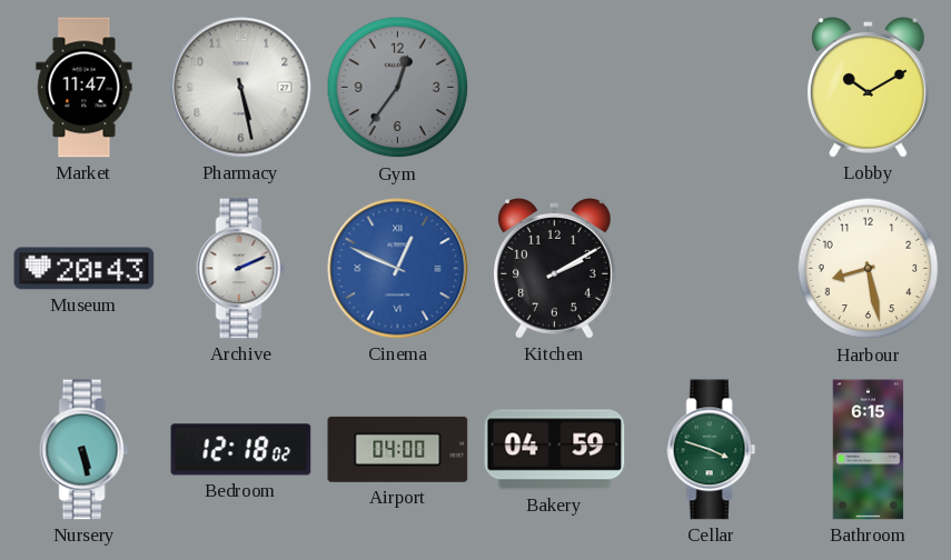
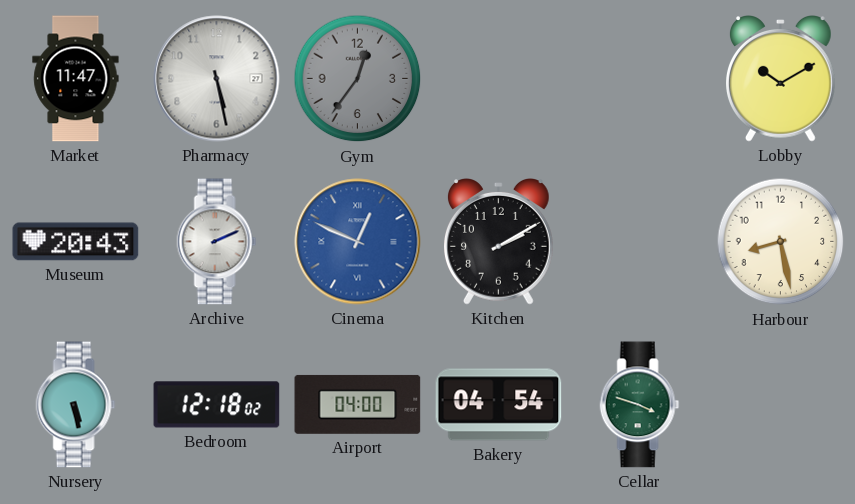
Bakery: 04:59 -> 04:54 (499, 405)
Bathroom: 6:15 -> none (869, 450)
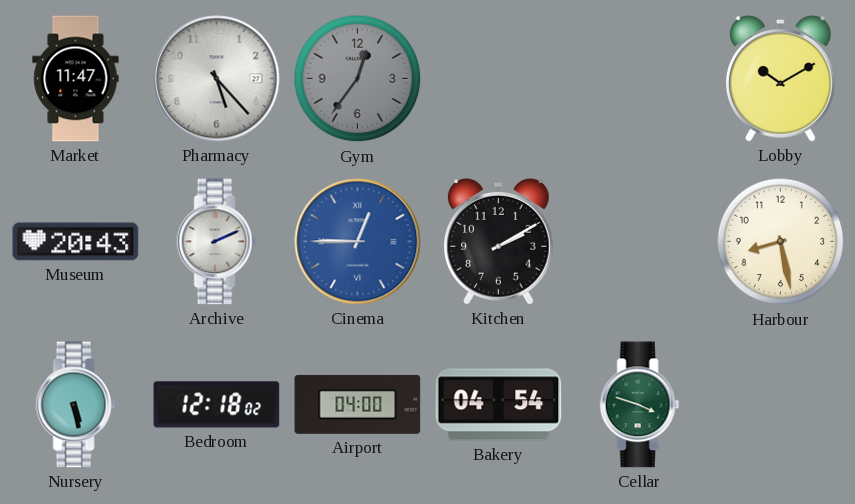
Pharmacy: 5:28 -> 5:23 (217, 79)
Cinema: 12:49 -> 12:45 (358, 242)
